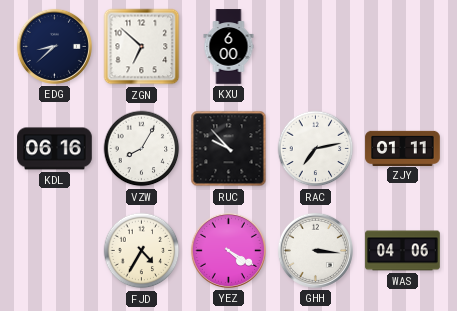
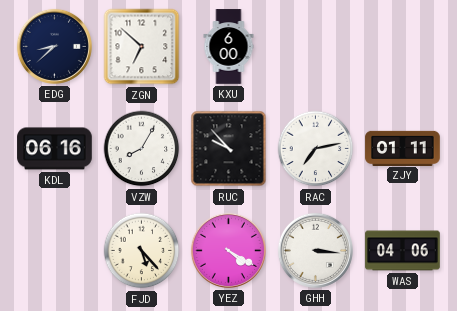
FJD: 4:35 -> 5:23 (142, 251)
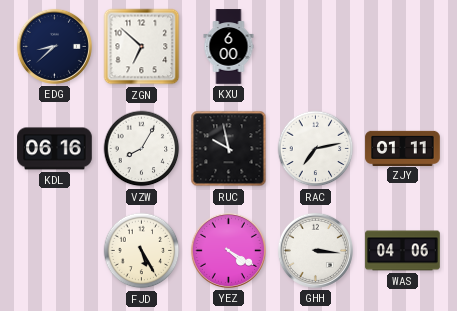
RUC: 9:53 -> 9:58 (229, 149)
FJD: 5:23 -> 5:25 (142, 251)
